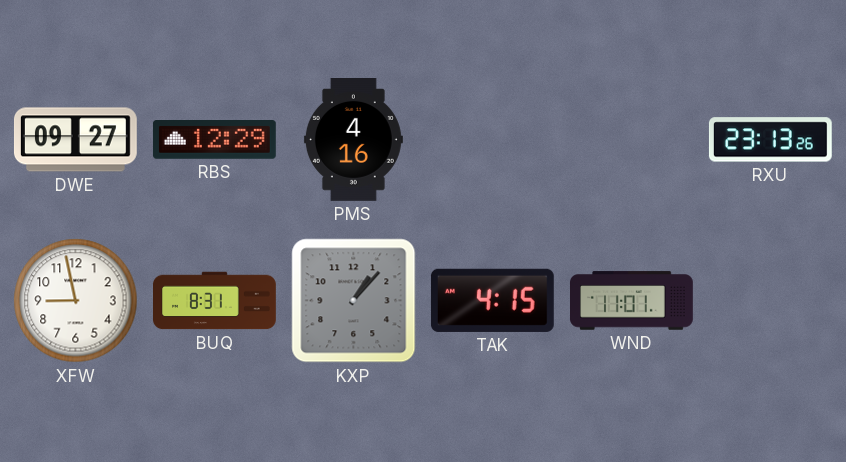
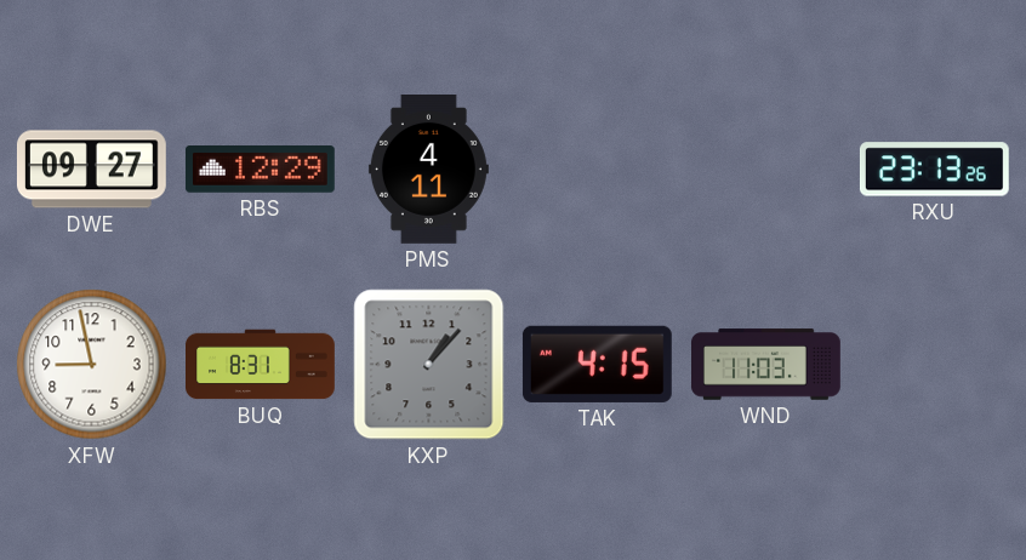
PMS: 4:16 -> 4:11 (428, 170)
WND: 11:01 -> 11:03 (766, 365)
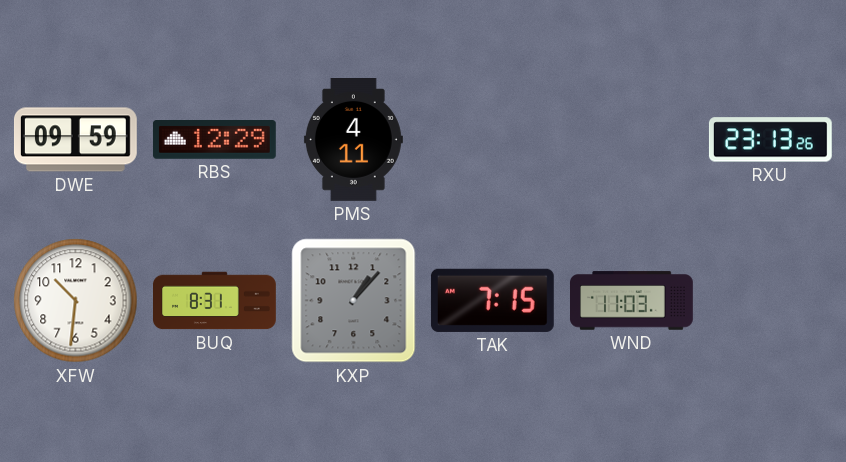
DWE: 09:27 -> 09:59 (75, 140)
XFW: 8:58 -> 10:31 (76, 301)
TAK: 4:15 -> 7:15 (492, 300)
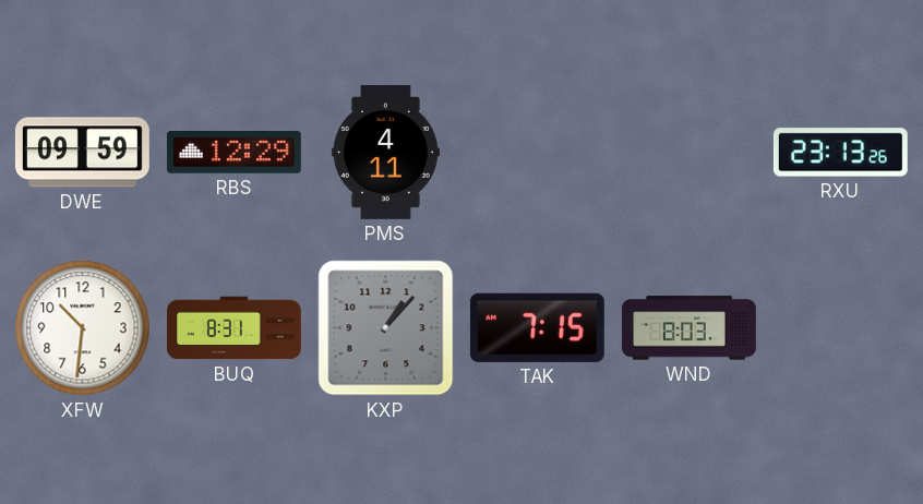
WND: 11:03 -> 8:03 (690, 328)
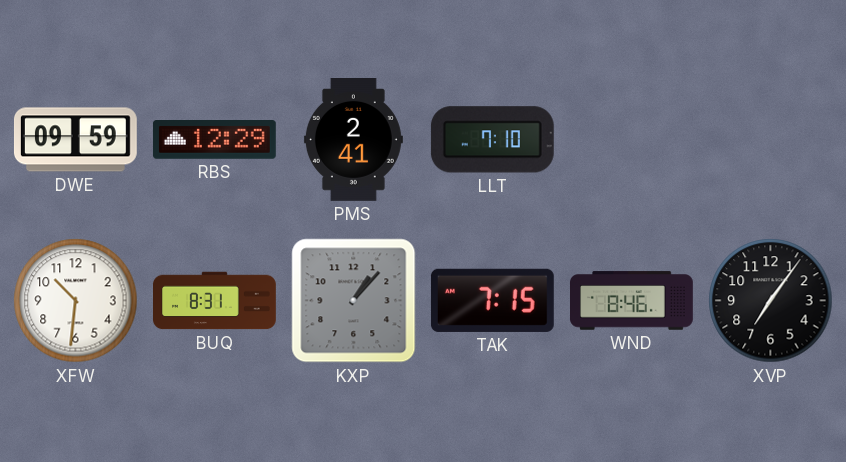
PMS: 4:11 -> 2:41 (353, 140)
LLT: none -> 7:10 (492, 140)
RXU: 23:13 -> none (840, 153)
WND: 8:03 -> 8:46 (632, 301)
XVP: none -> 7:06 (771, 301)
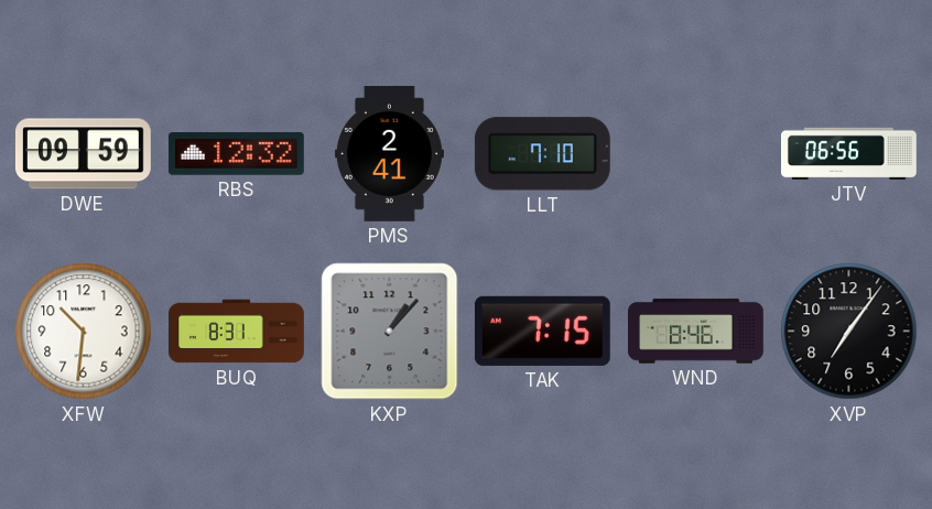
RBS: 12:29 -> 12:32 (236, 154)
JTV: none -> 06:56 (849, 153)
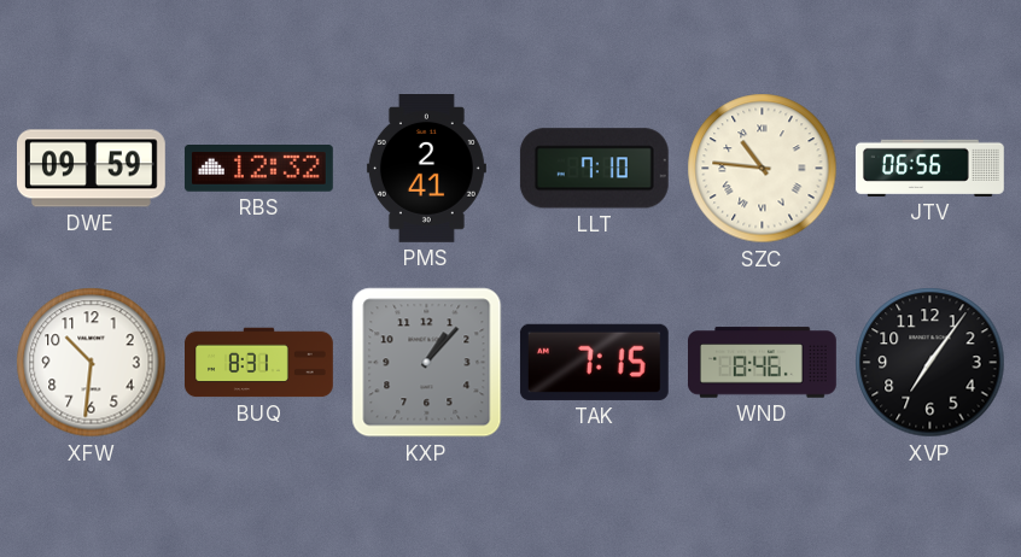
SZC: none -> 10:46 (763, 169)
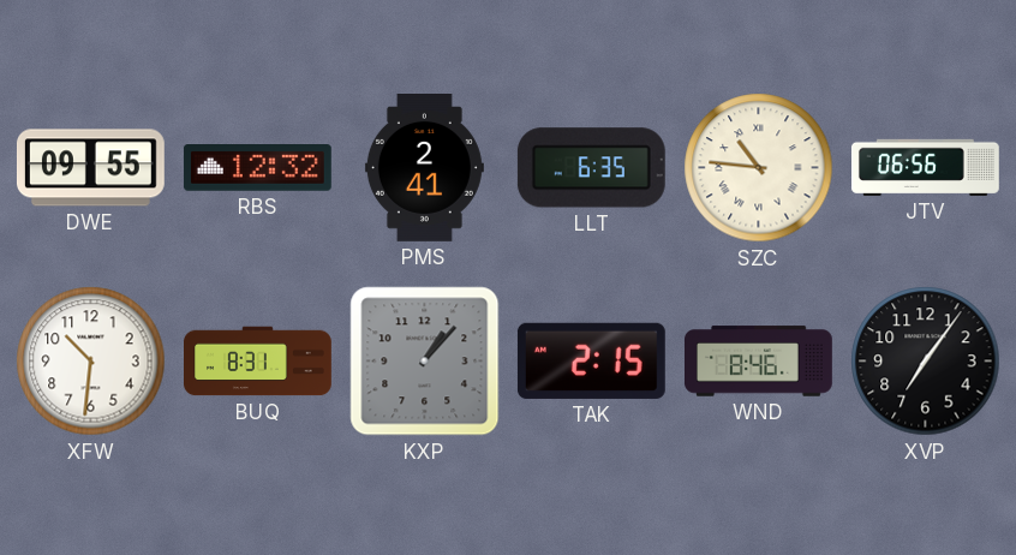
DWE: 09:59 -> 09:55 (90, 168)
LLT: 7:10 -> 6:35 (591, 168)
TAK: 7:15 -> 2:15 (591, 360)
